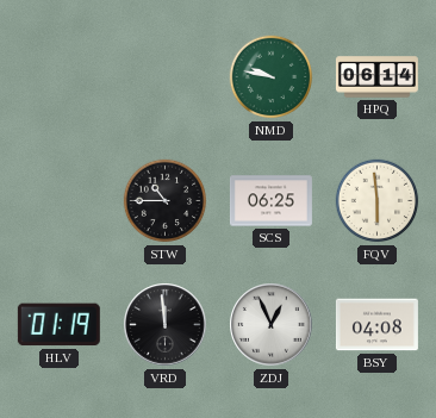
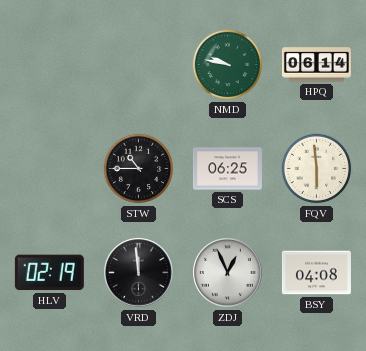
HLV: 01:19 -> 02:19 (49, 273)
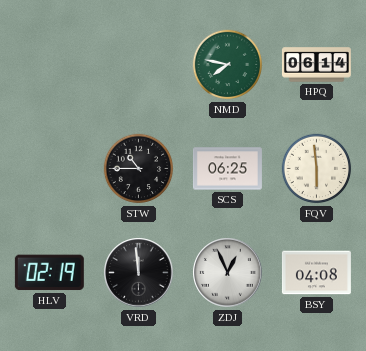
NMD: 9:47 -> 7:47 (228, 65)
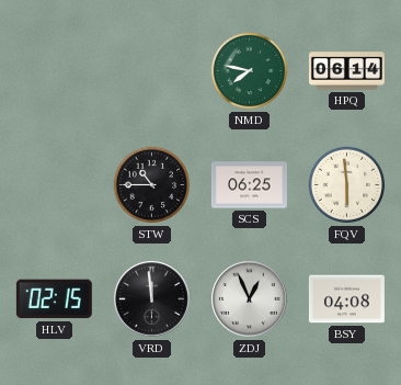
HLV: 02:19 -> 02:15 (54, 299)
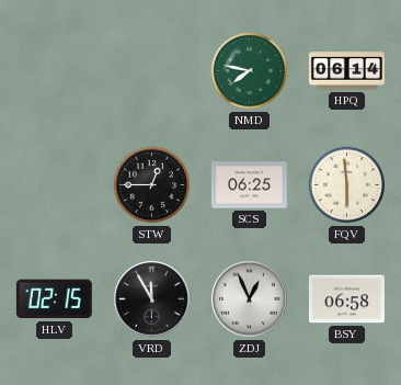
STW: 10:45 -> 12:45 (152, 185)
VRD: 11:59 -> 11:55 (152, 299)
BSY: 04:08 -> 06:58 (346, 299)
